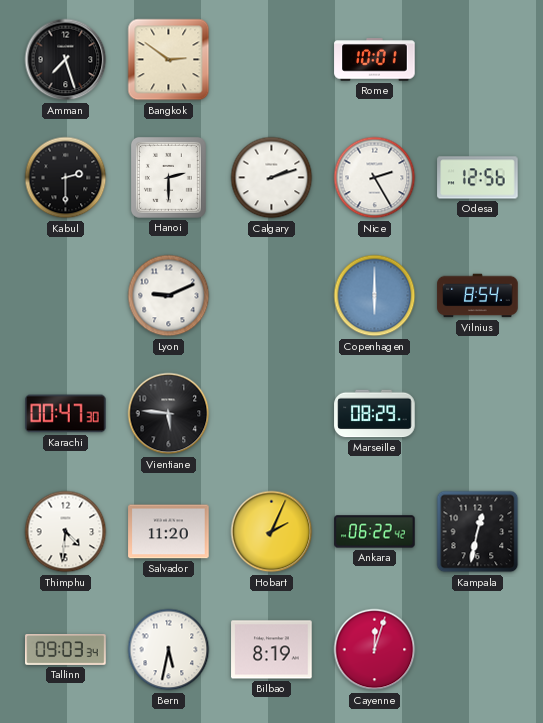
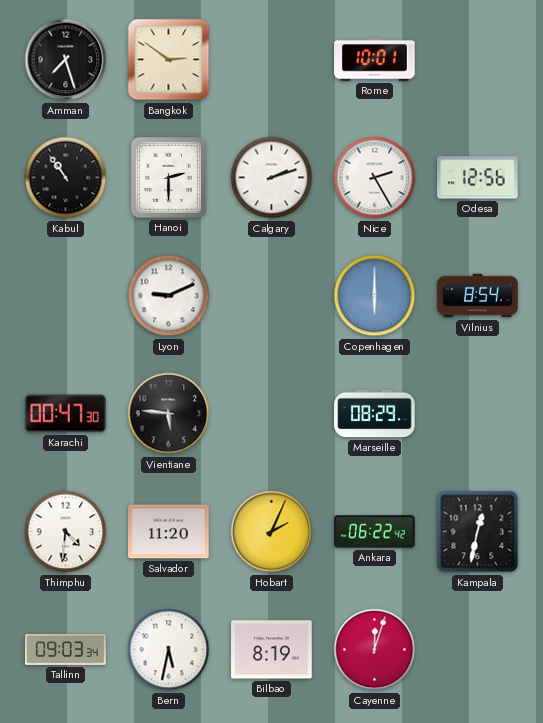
Kabul: 2:30 -> 10:54 (66, 178)
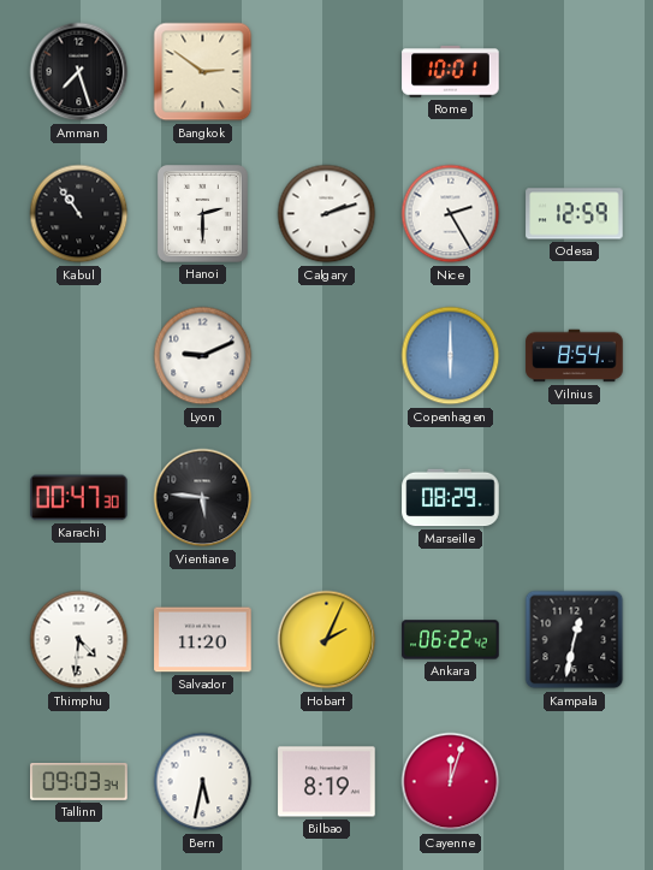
Odesa: 12:56 -> 12:59 (575, 214)
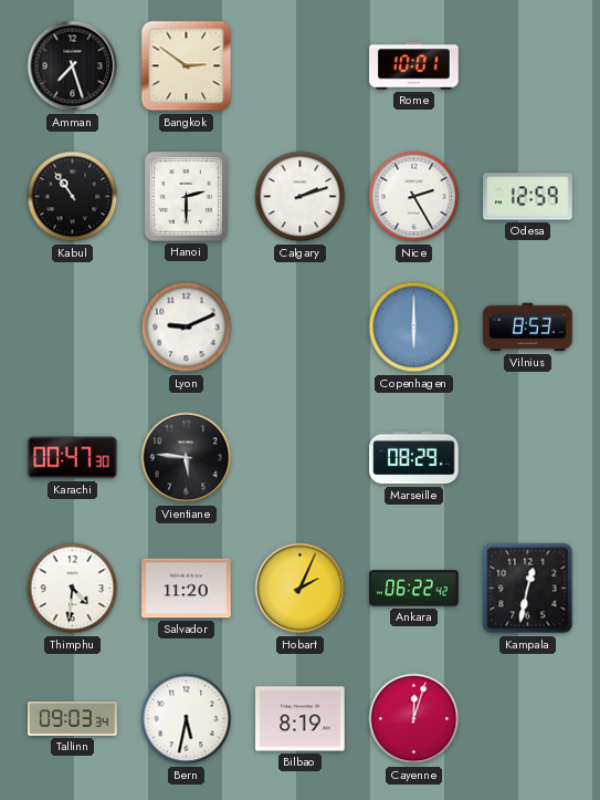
Vilnius: 8:54 -> 8:53 (528, 328)
